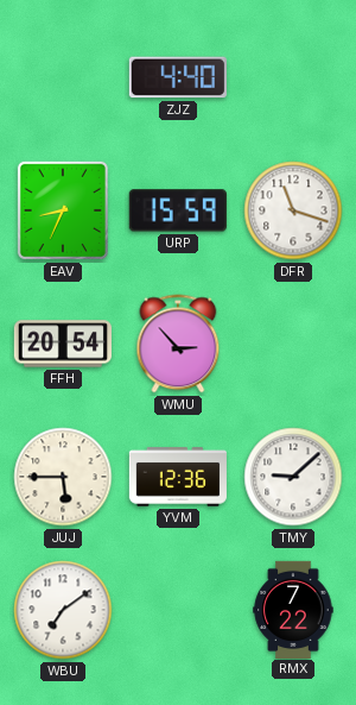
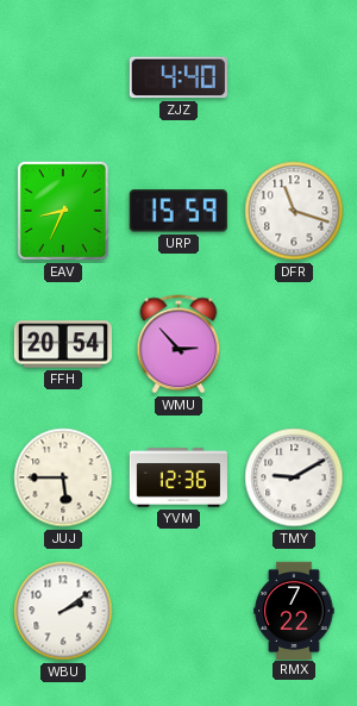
TMY: 9:08 -> 9:10 (294, 477)
WBU: 7:09 -> 2:09 (63, 611)
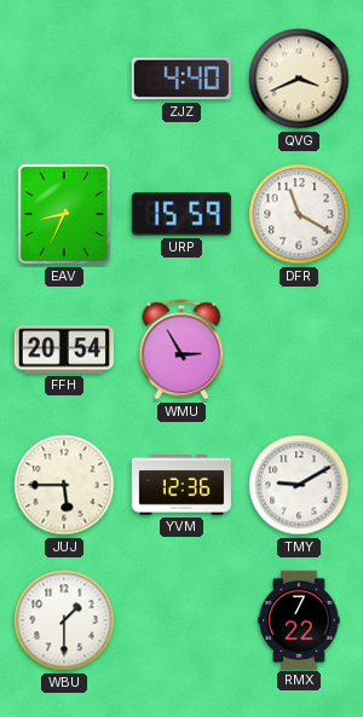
QVG: none -> 3:41 (299, 79)
DFR: 11:18 -> 11:20 (299, 214)
WMU: 2:53 -> 2:55 (181, 349)
WBU: 2:09 -> 1:30 (64, 620)
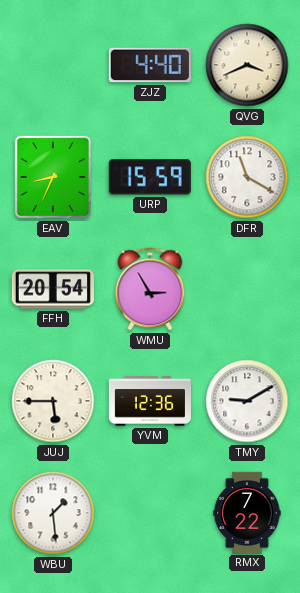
WBU: 1:30 -> 1:29 (53, 513)
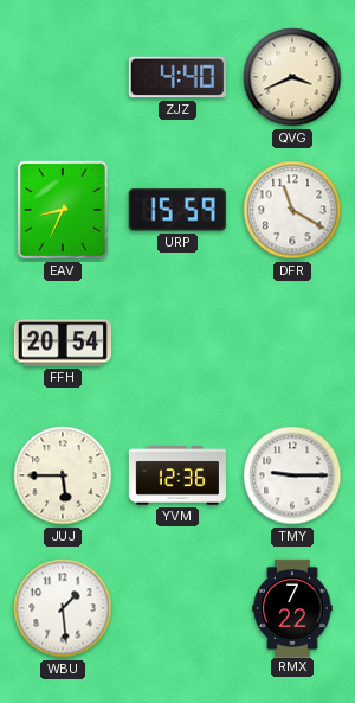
WMU: 2:55 -> none (150, 289)
TMY: 9:10 -> 9:15 (292, 475)
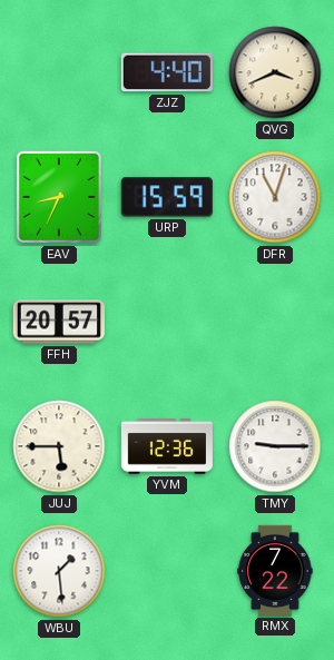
DFR: 11:20 -> 11:03 (275, 197)
FFH: 20:54 -> 20:57 (58, 322)
